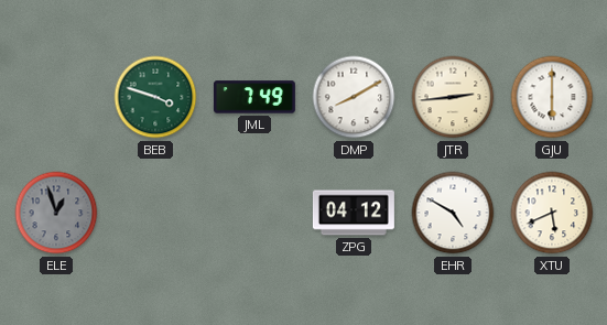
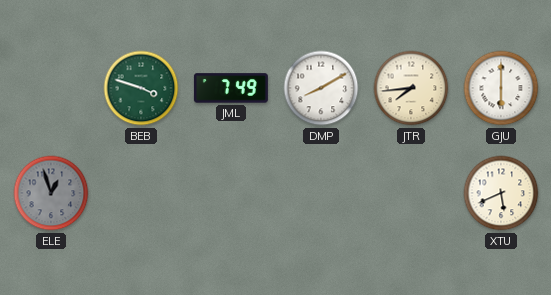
JTR: 2:44 -> 7:44 (411, 88)
ZPG: 04:12 -> none (354, 213)
EHR: 4:50 -> none (453, 213)
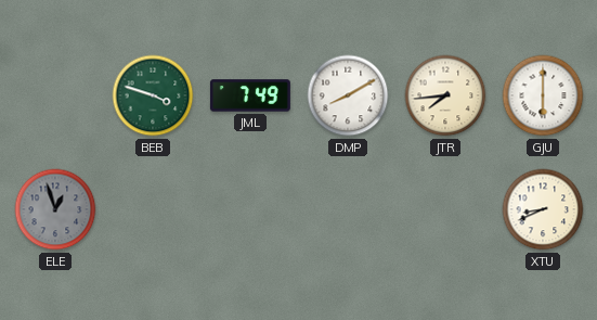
XTU: 5:41 -> 8:41 (543, 209)
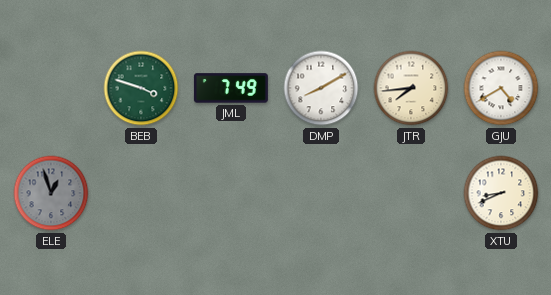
GJU: 6:00 -> 4:40 (501, 88)
